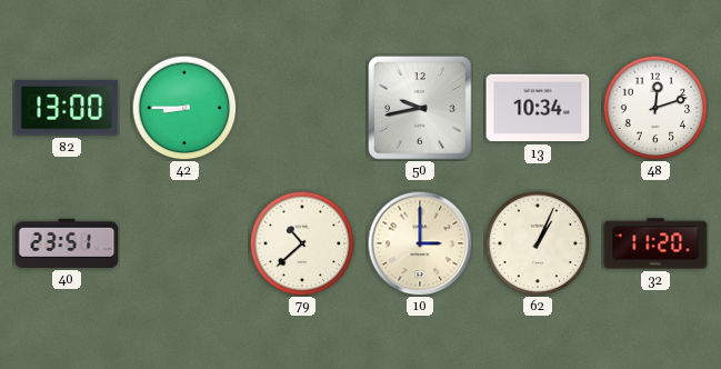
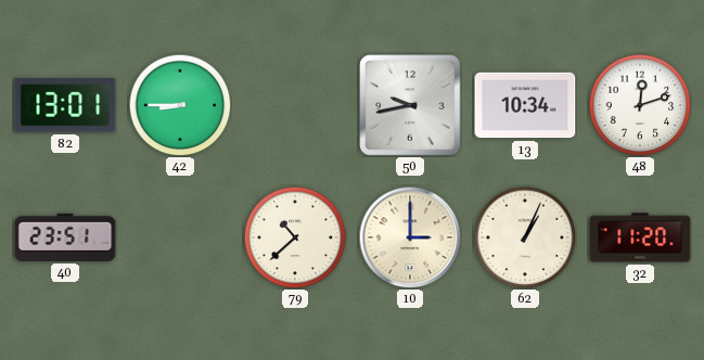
82: 13:00 -> 13:01 (65, 105)
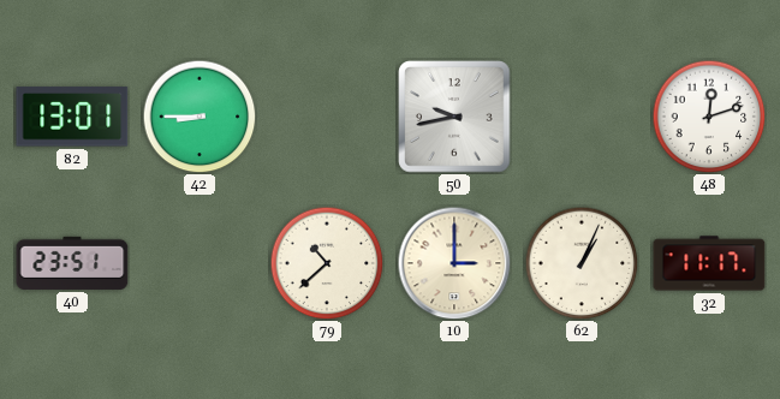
13: 10:34 -> none (525, 105)
32: 11:20 -> 11:17 (709, 263)
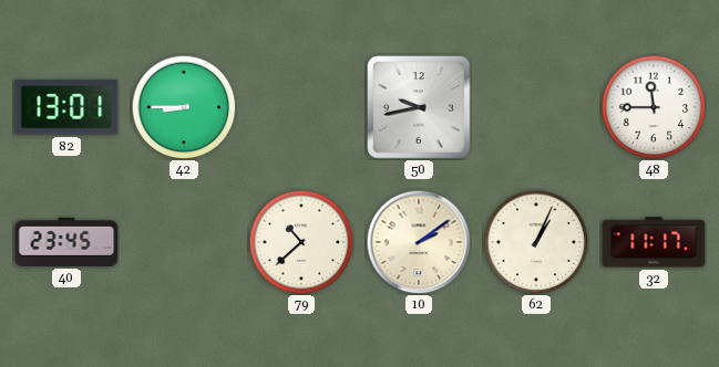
48: 12:12 -> 11:45 (654, 107)
40: 23:51 -> 23:45 (66, 242)
10: 3:00 -> 2:09 (419, 242)
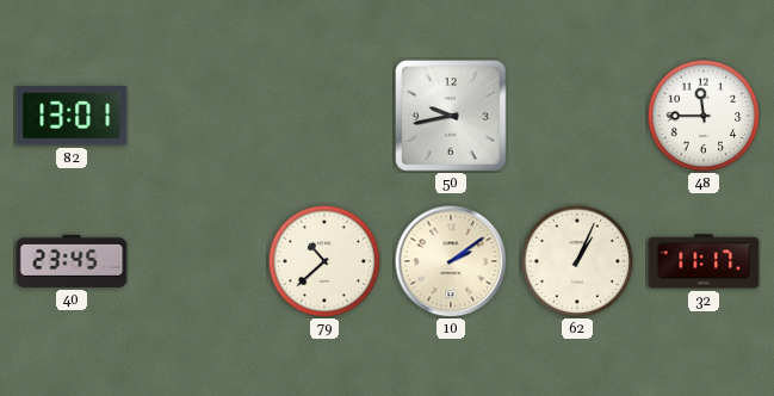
42: 8:45 -> none (184, 107)
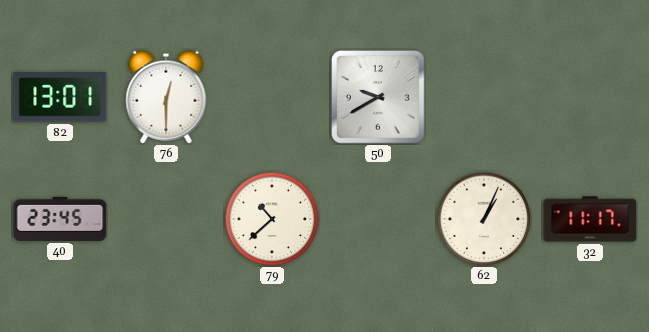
76: none -> 12:30 (166, 97)
50: 9:43 -> 9:40 (378, 97)
48: 11:45 -> none (704, 116)
10: 2:09 -> none (451, 261)
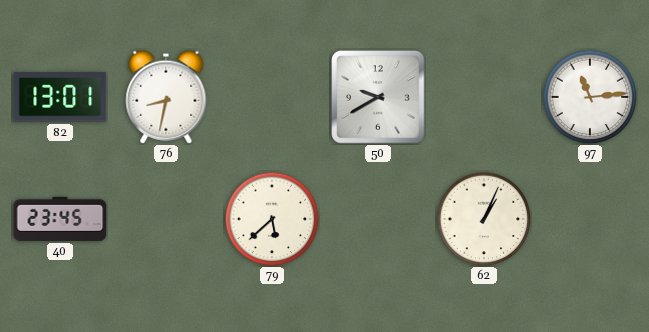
76: 12:30 -> 8:32 (166, 97)
97: none -> 11:14 (590, 97)
79: 10:38 -> 5:38 (272, 219)
32: 11:17 -> none (590, 219)
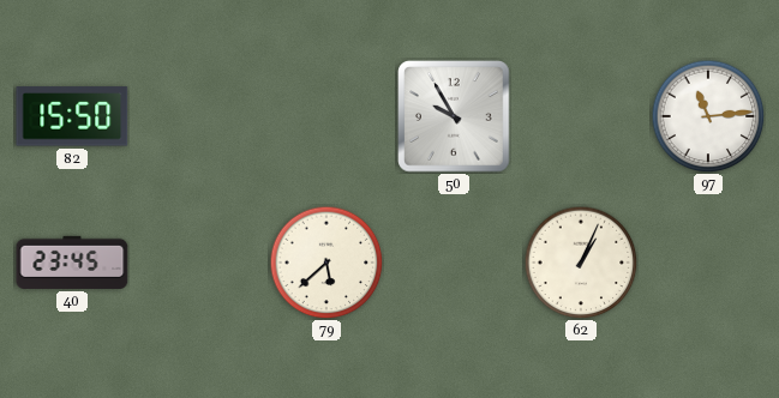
82: 13:01 -> 15:50 (72, 116)
76: 8:32 -> none (166, 97)
50: 9:40 -> 9:55 (454, 116)
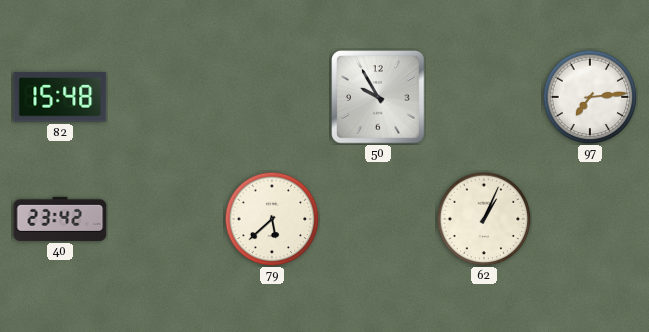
82: 15:50 -> 15:48 (60, 97)
97: 11:14 -> 7:14 (590, 97)
40: 23:45 -> 23:42 (60, 219)
